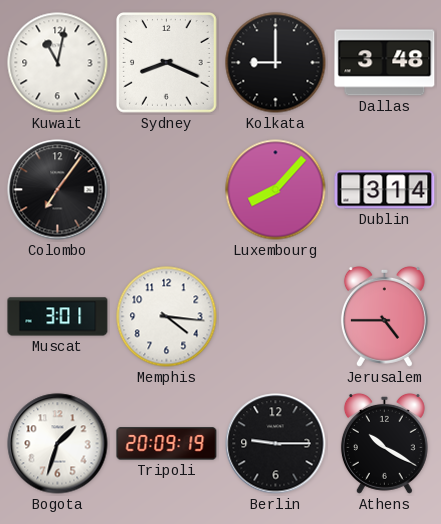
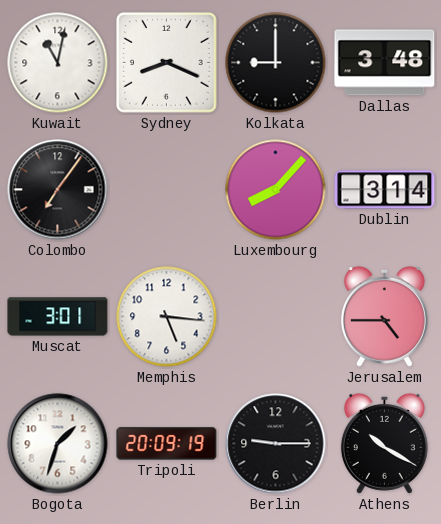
Memphis: 4:16 -> 5:16 (167, 317)
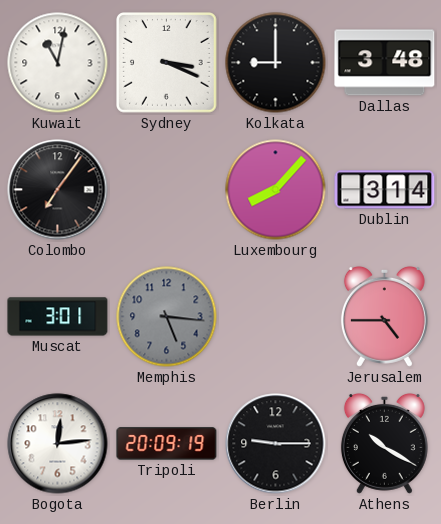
Sydney: 8:19 -> 3:19 (167, 63)
Memphis dial: white -> grey (167, 317)
Bogota: 1:33 -> 12:14 (58, 444)
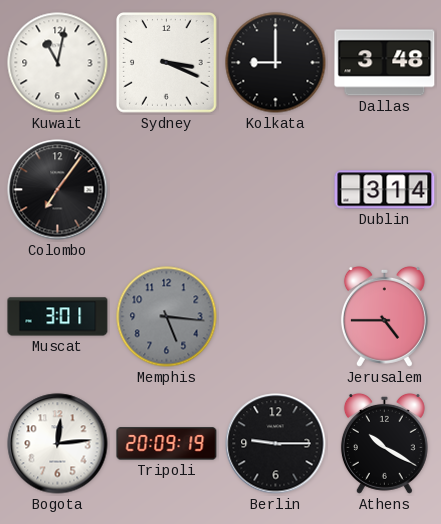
Luxembourg: 8:07 -> none (276, 190)
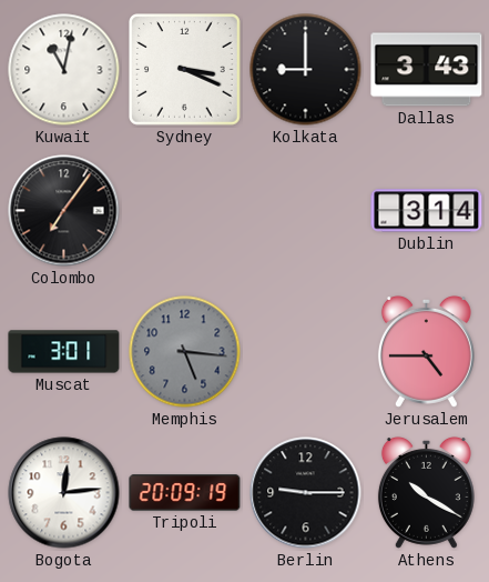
Dallas: 3:48 -> 3:43 (427, 70)
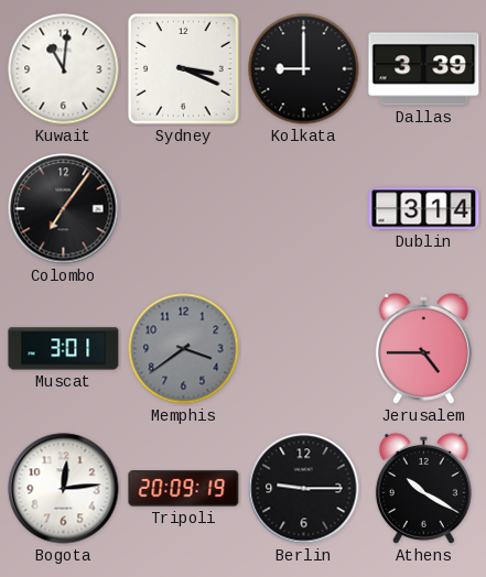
Kuwait: 11:02 -> 11:01 (64, 69)
Dallas: 3:43 -> 3:39 (424, 69)
Memphis: 5:16 -> 3:39 (184, 349)
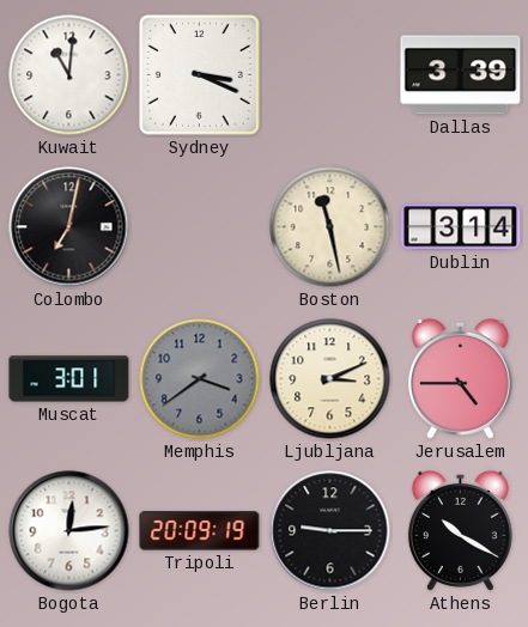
Kolkata: 9:00 -> none (304, 69)
Colombo: 7:06 -> 7:02 (69, 227)
Boston: none -> 11:28 (330, 227)
Ljubljana: none -> 3:11 (330, 379)
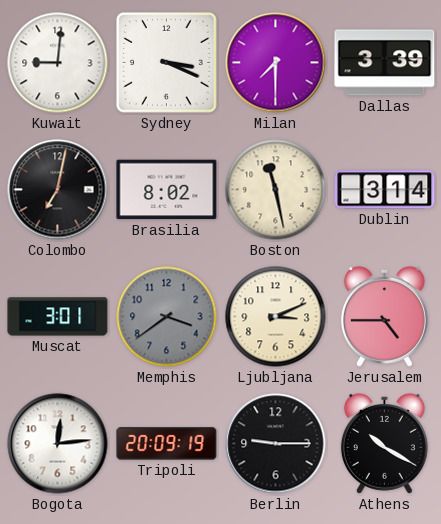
Kuwait: 11:01 -> 9:01 (58, 63)
Milan: none -> 7:30 (276, 63)
Brasilia: none -> 8:02 (167, 190)
